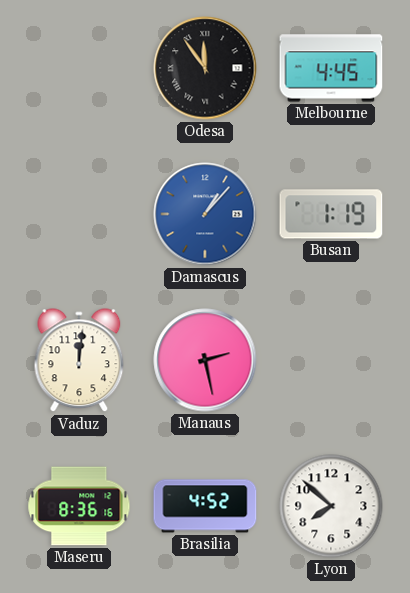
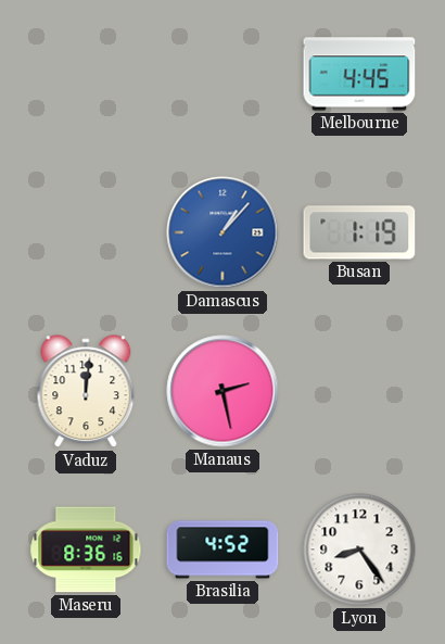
Odesa: 11:54 -> none (205, 68)
Lyon: 7:52 -> 8:24 (359, 550)
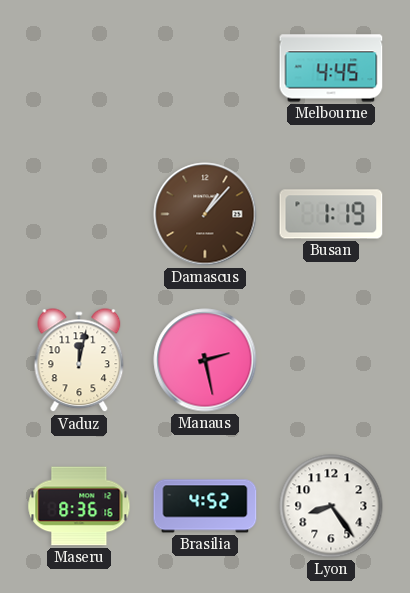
Damascus dial: blue -> brown (205, 214)
Vaduz: 12:01 -> 12:02 (79, 361)
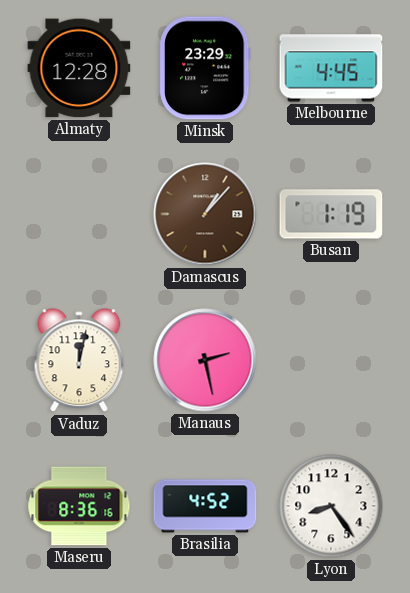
Almaty: none -> 12:28 (79, 68)
Minsk: none -> 23:29 (205, 68)
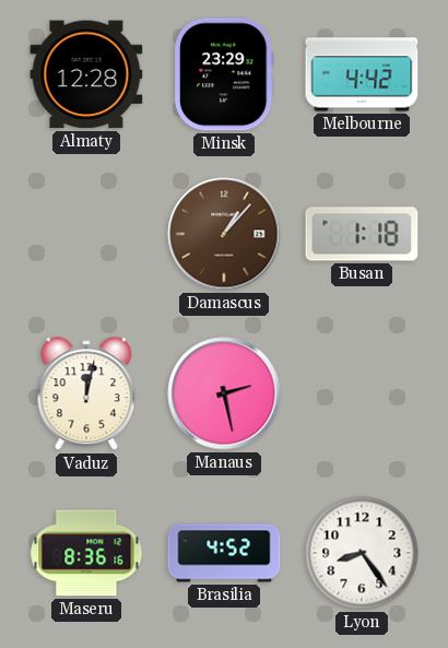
Melbourne: 4:45 -> 4:42 (362, 74)
Busan: 1:19 -> 1:18 (362, 234)
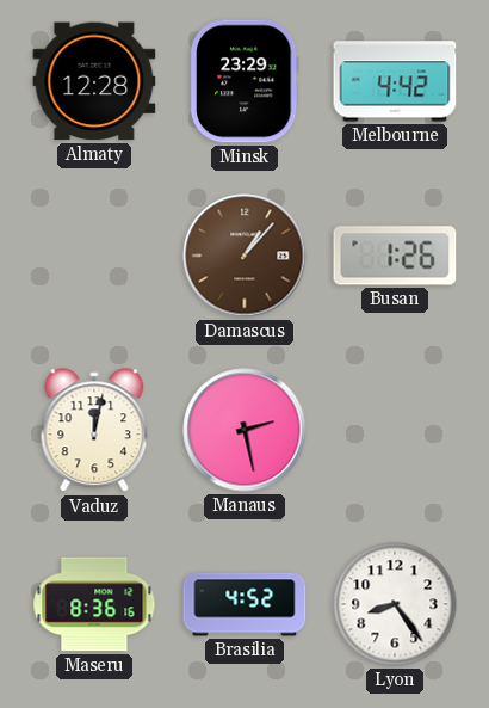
Busan: 1:18 -> 1:26 (395, 256)
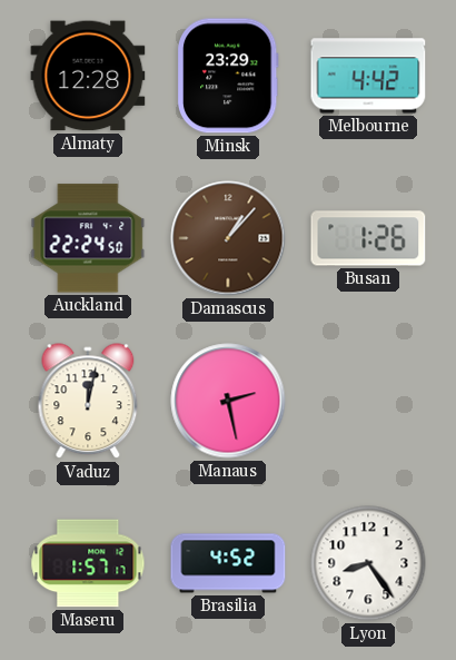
Auckland: none -> 22:24 (88, 238)
Maseru: 8:36 -> 1:57 (88, 563)
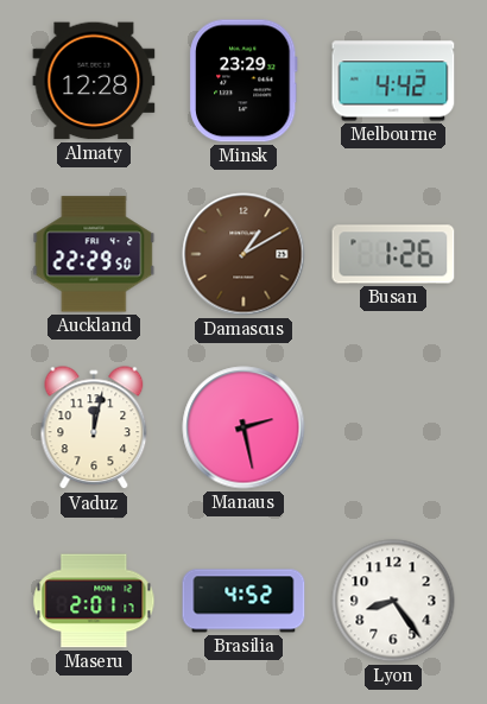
Auckland: 22:24 -> 22:29 (94, 254)
Damascus: 1:07 -> 1:10 (243, 254)
Maseru: 1:57 -> 2:01 (94, 601)
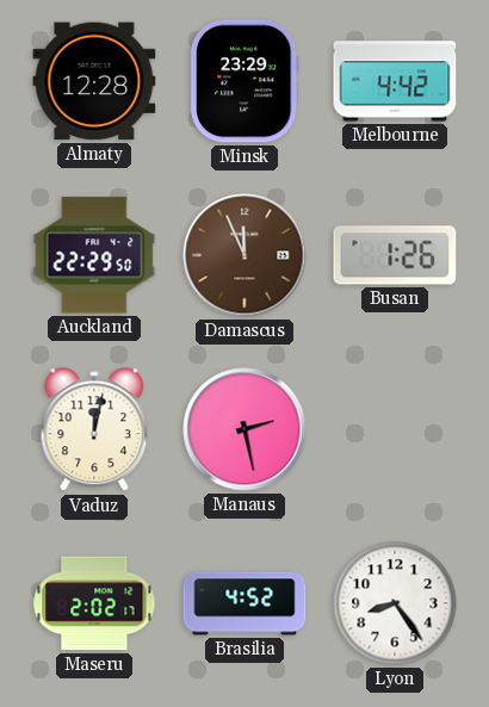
Damascus: 1:10 -> 11:56 (244, 255)
Maseru: 2:01 -> 2:02 (94, 603)
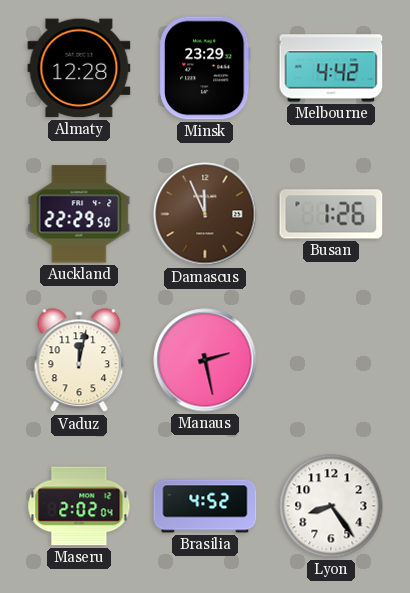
Maseru: 2:02:17 -> 2:02:04 (79, 506)
